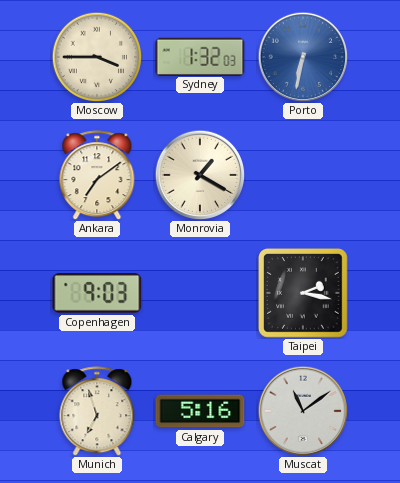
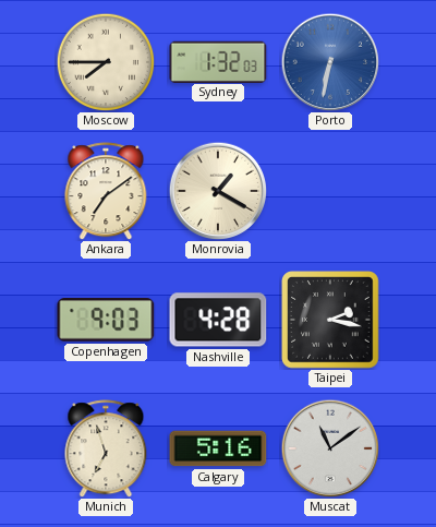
Moscow: 3:45 -> 7:45 (106, 62)
Nashville: none -> 4:28 (218, 320)
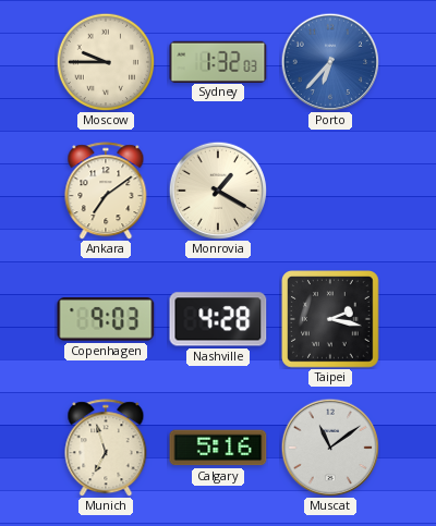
Moscow: 7:45 -> 9:45 (106, 62)
Porto: 6:32 -> 6:37 (330, 62)
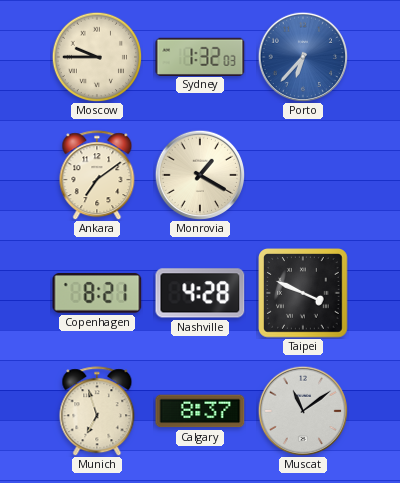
Copenhagen: 9:03 -> 8:21 (97, 294)
Taipei: 2:17 -> 3:49 (304, 294)
Calgary: 5:16 -> 8:37 (200, 411)
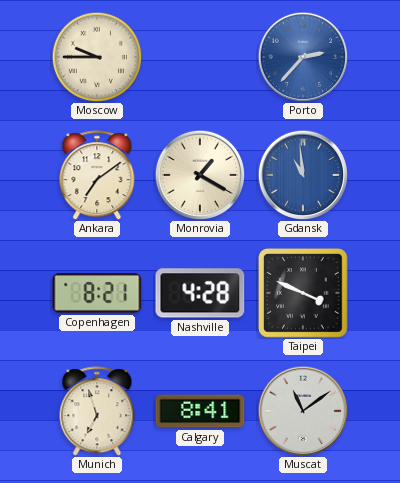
Sydney: 1:32 -> none (200, 56)
Porto: 6:37 -> 2:37 (303, 57)
Gdansk: none -> 10:59 (303, 175)
Calgary: 8:37 -> 8:41 (200, 411)
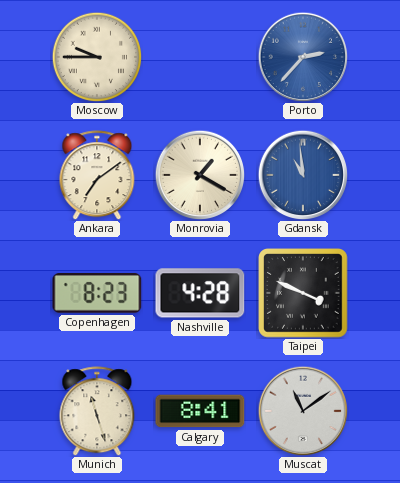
Copenhagen: 8:21 -> 8:23 (97, 294)
Munich: 6:57 -> 11:27 (97, 411)
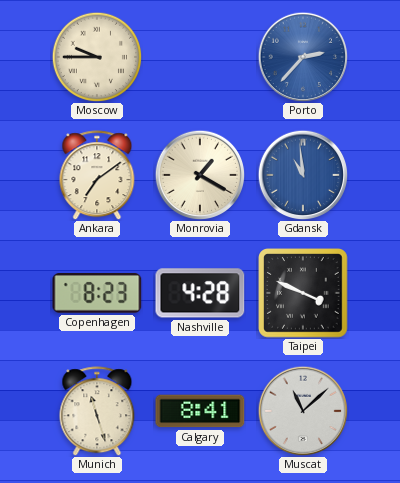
Muscat: 11:09 -> 11:08 (303, 411)
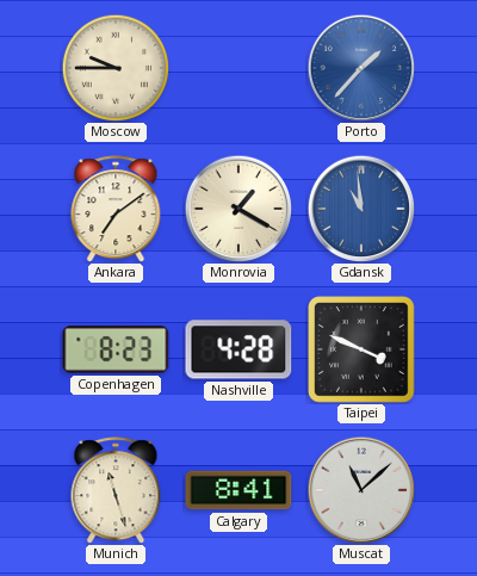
Porto: 2:37 -> 1:37 (361, 68)
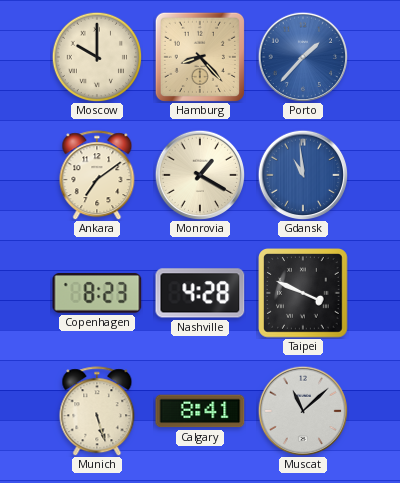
Moscow: 9:45 -> 10:00 (97, 57)
Hamburg: none -> 8:23 (200, 57)
Munich: 11:27 -> 5:27 (97, 411)
